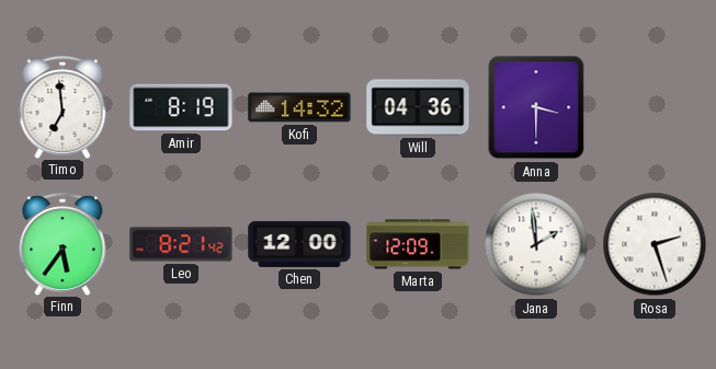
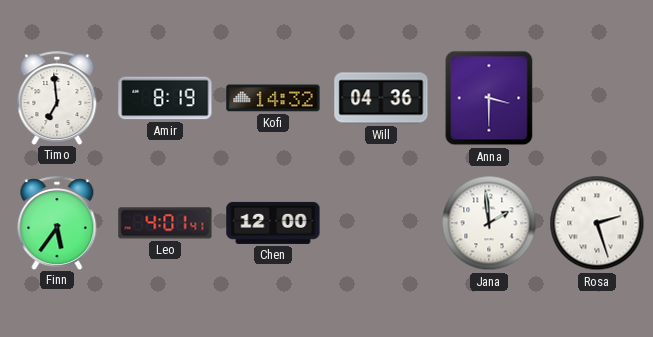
Leo: 8:21 -> 4:01 (165, 223)
Marta: 12:09 -> none (418, 244)
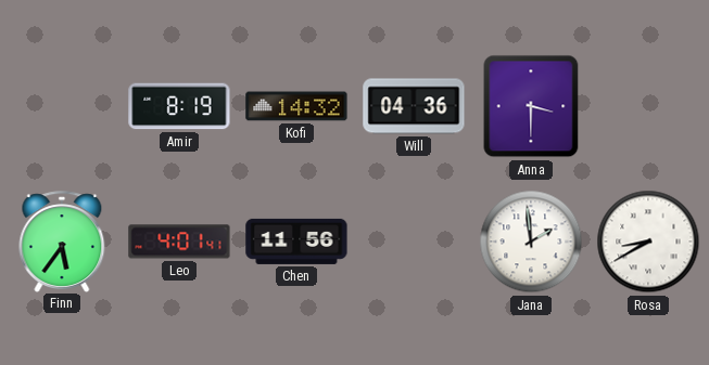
Timo: 6:59 -> none (57, 98)
Chen: 12:00 -> 11:56 (296, 242)
Rosa: 2:27 -> 8:40 (648, 242)
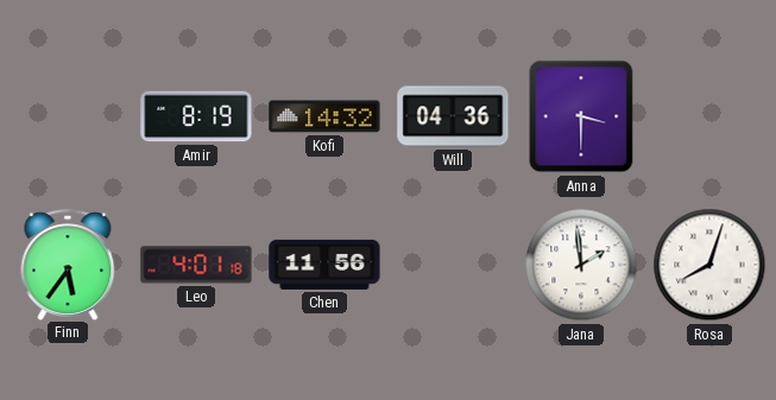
Leo: 4:01:41 -> 4:01:18 (196, 265)
Rosa: 8:40 -> 8:03 (709, 265)
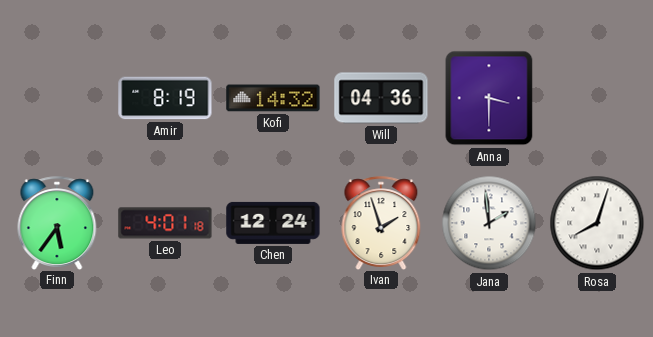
Chen: 11:56 -> 12:24 (273, 223)
Ivan: none -> 1:57 (381, 223)
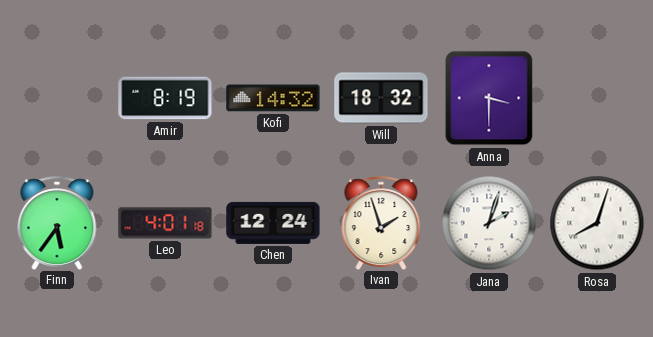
Will: 04:36 -> 18:32 (381, 98)
Jana: 1:59 -> 2:03 (489, 223)
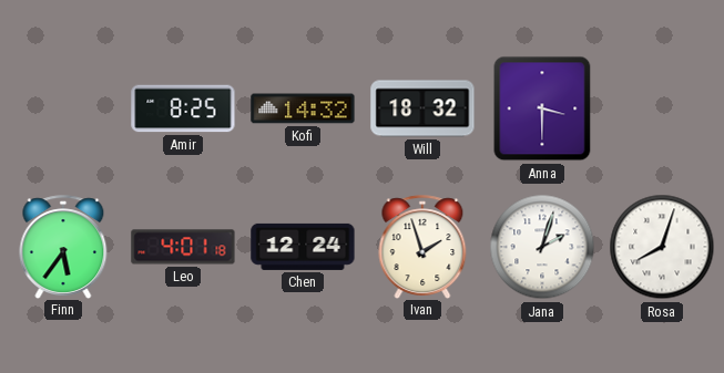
Amir: 8:19 -> 8:25 (183, 108)
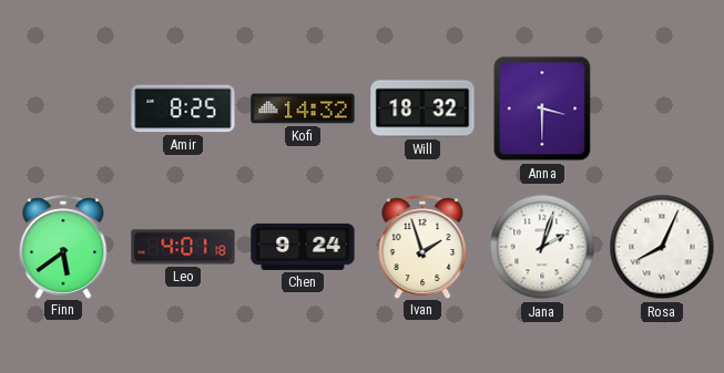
Finn: 5:36 -> 5:39 (63, 247)
Chen: 12:24 -> 9:24 (303, 247)
Rosa: 8:03 -> 8:04 (662, 247)
